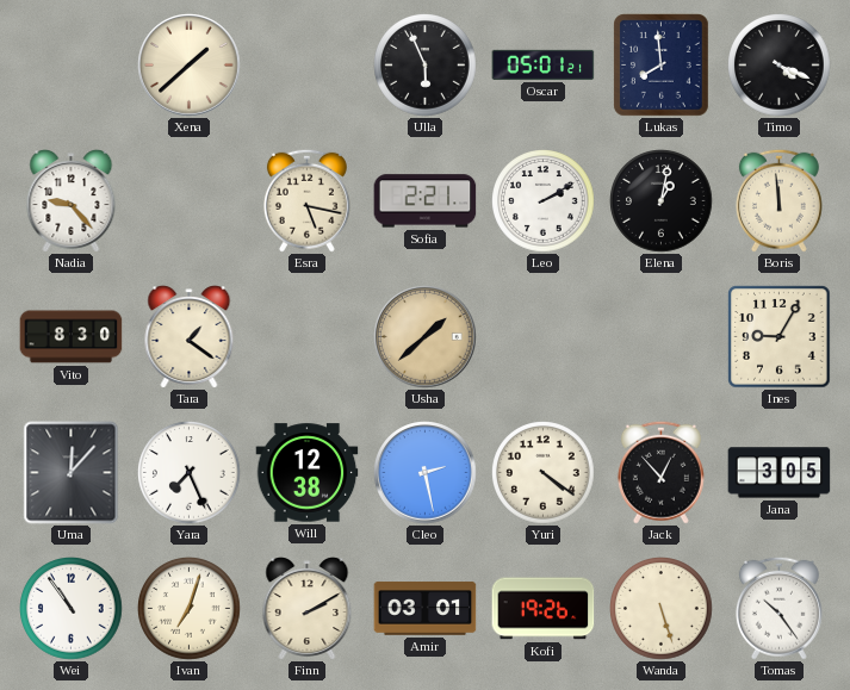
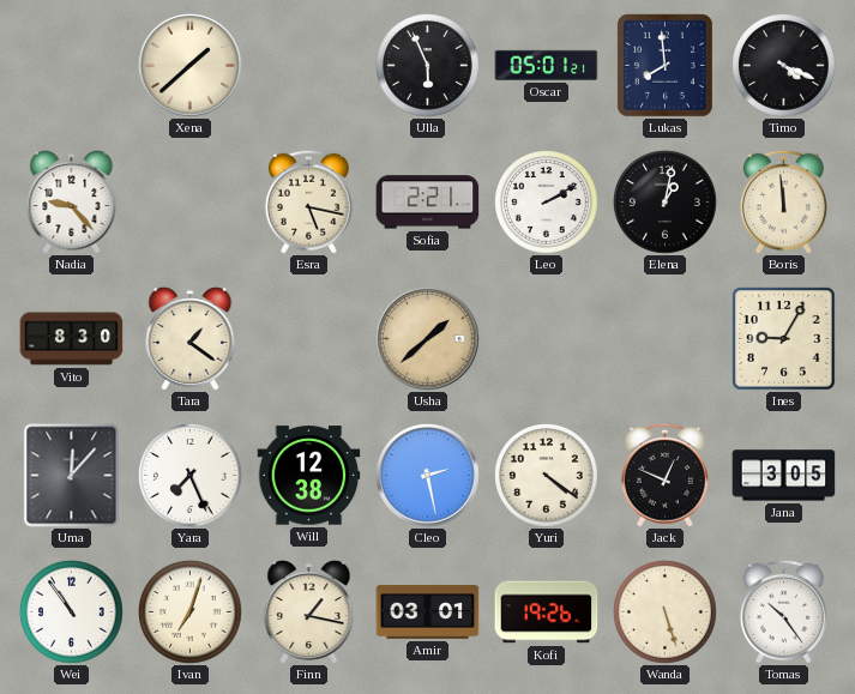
Jack: 12:53 -> 12:49 (664, 475)
Finn: 2:10 -> 1:17 (309, 612)
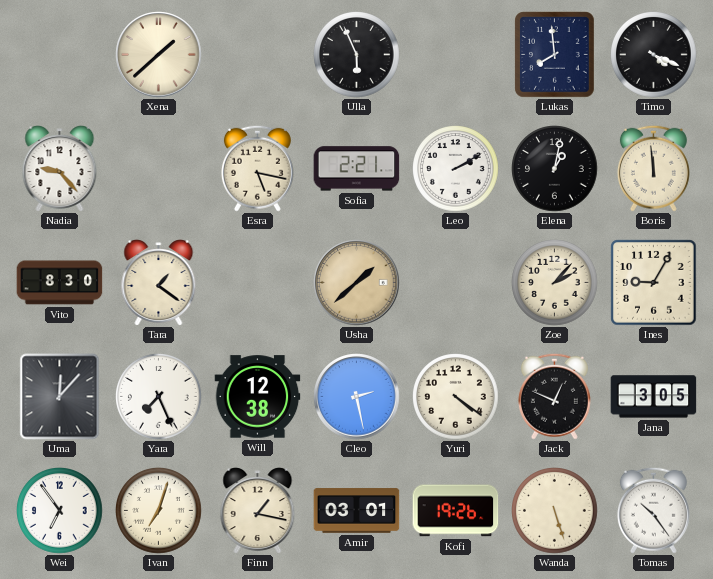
Oscar: 05:01 -> none (547, 65)
Zoe: none -> 2:07 (555, 283)
Wei: 10:54 -> 6:54 (60, 511)
